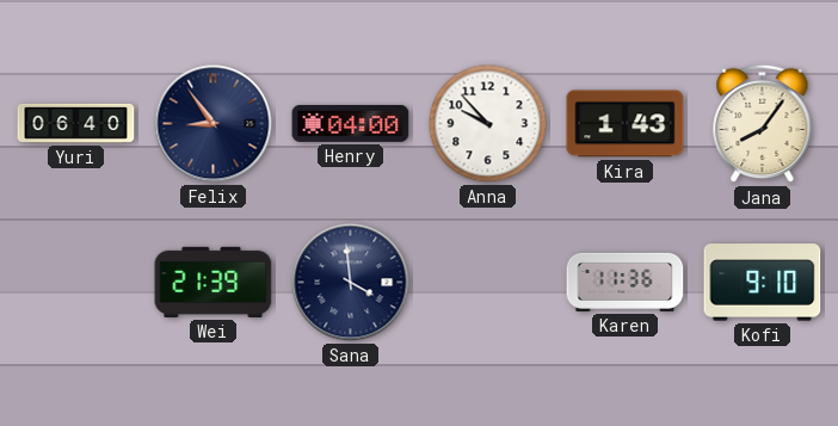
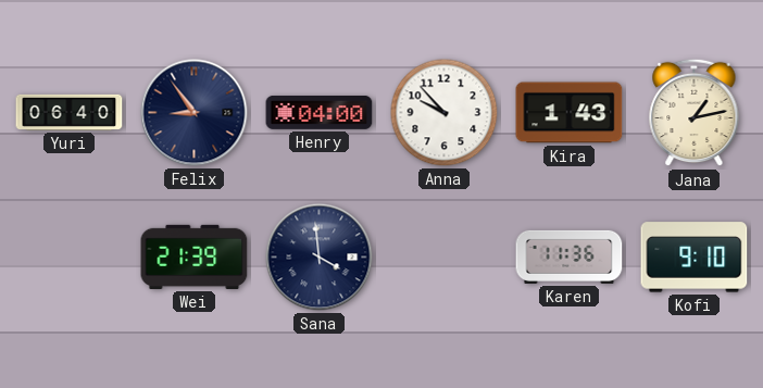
Jana: 8:06 -> 1:13 (695, 113)
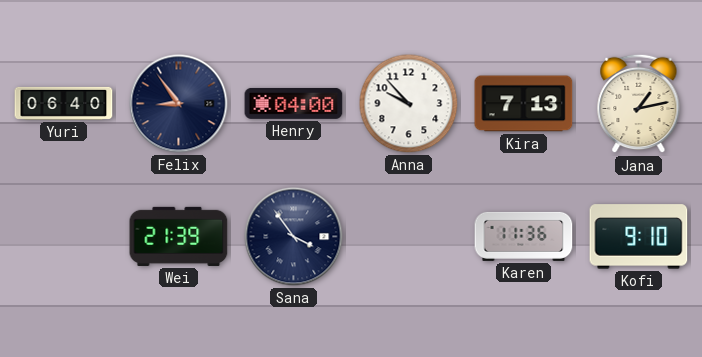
Kira: 1:43 -> 7:13 (524, 104)
Sana: 3:59 -> 3:54 (294, 237)
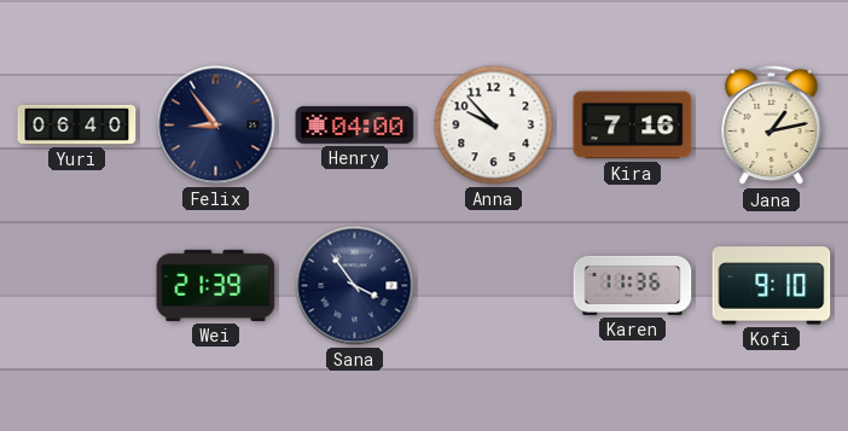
Kira: 7:13 -> 7:16 (633, 126)
